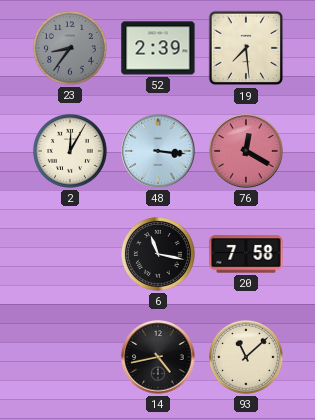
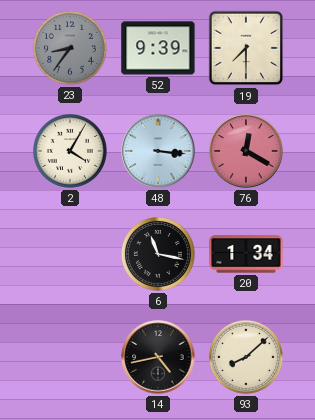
52: 2:39 -> 9:39 (158, 48)
19: 7:29 -> 7:30 (246, 48)
2: 12:05 -> 4:05 (70, 151)
20: 7:58 -> 1:34 (246, 254)
93: 11:08 -> 8:08 (246, 357)
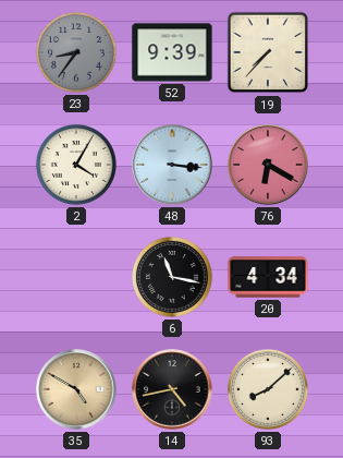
19: 7:30 -> 7:37 (268, 52)
76: 12:20 -> 6:20 (268, 165)
20: 1:34 -> 4:34 (268, 277)
35: none -> 4:50 (76, 389)
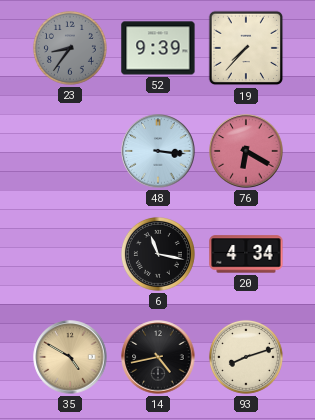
2: 4:05 -> none (76, 165)
93: 8:08 -> 8:12 (246, 357)
